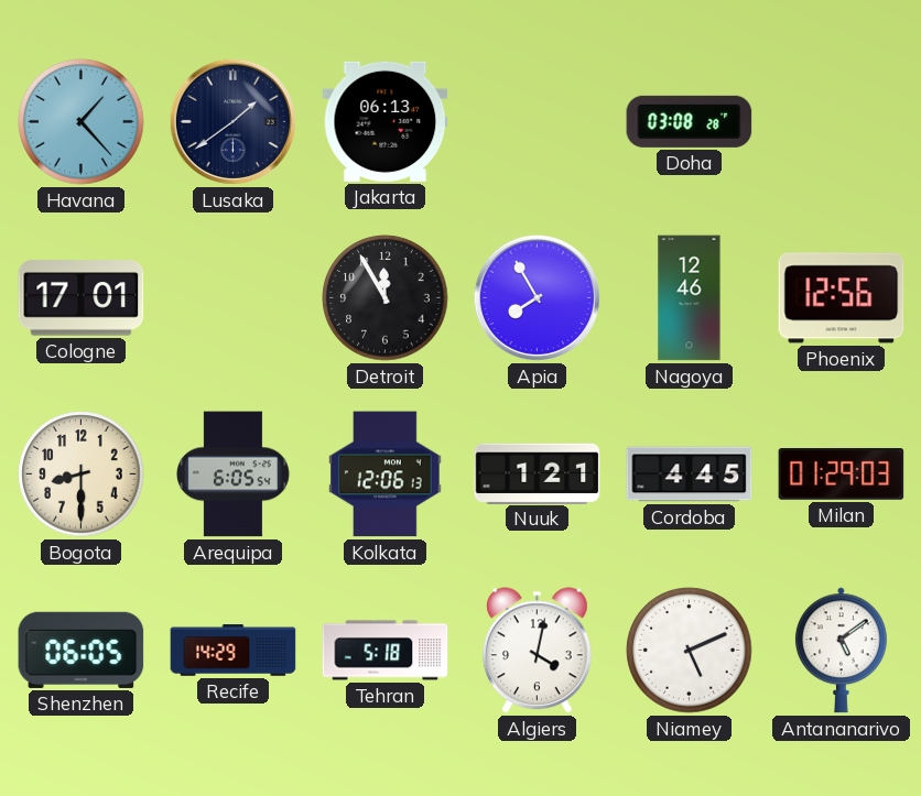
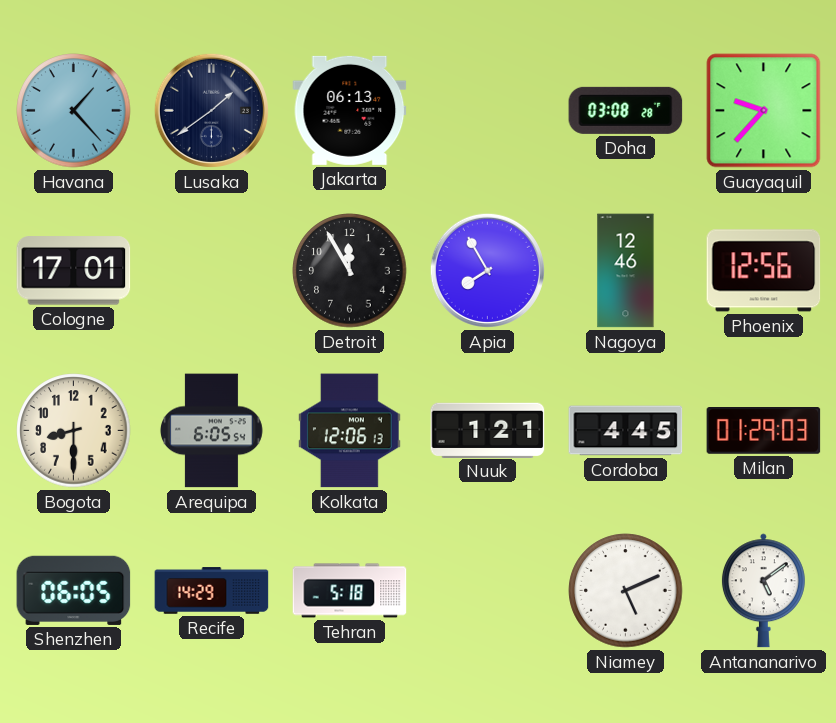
Guayaquil: none -> 9:37 (764, 111)
Algiers: 4:02 -> none (537, 651)
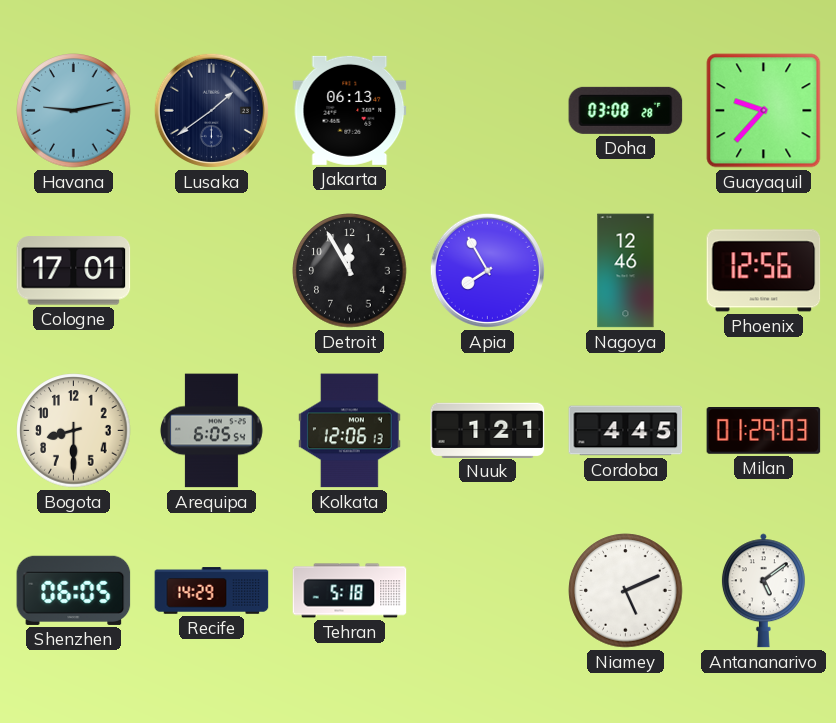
Havana: 1:23 -> 9:13 (74, 111)
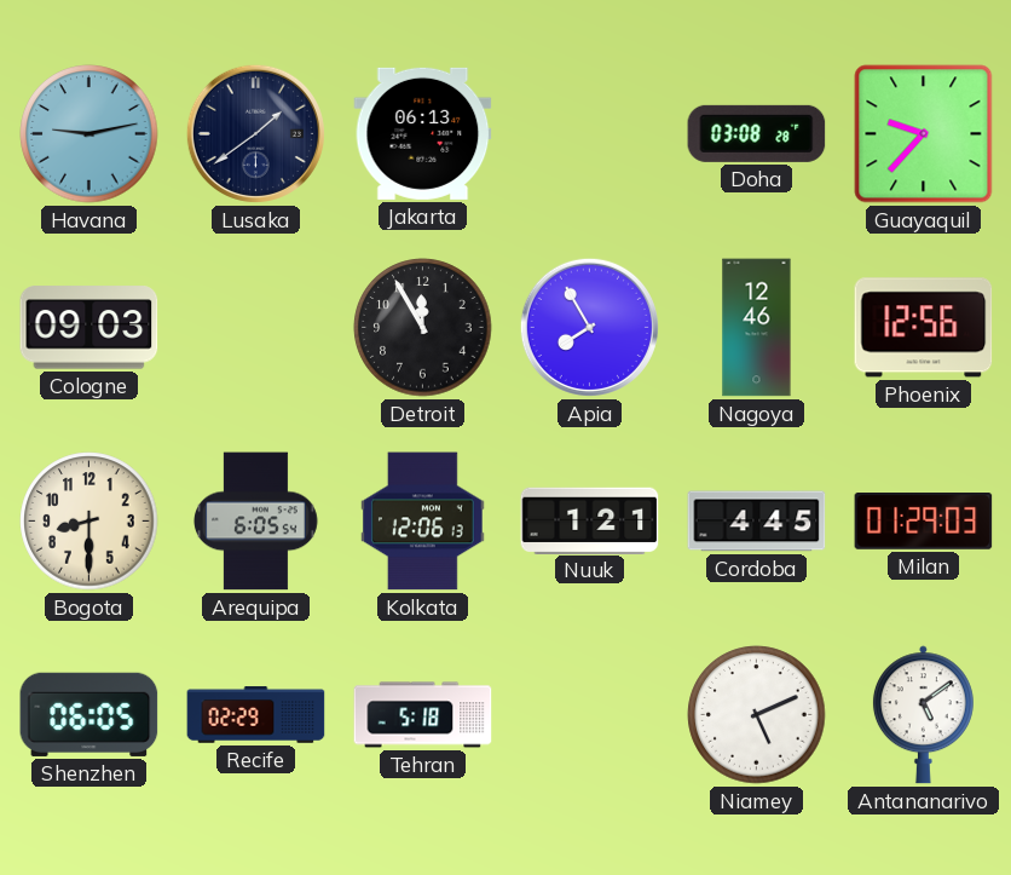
Cologne: 17:01 -> 09:03 (89, 328)
Recife: 14:29 -> 02:29 (256, 715)
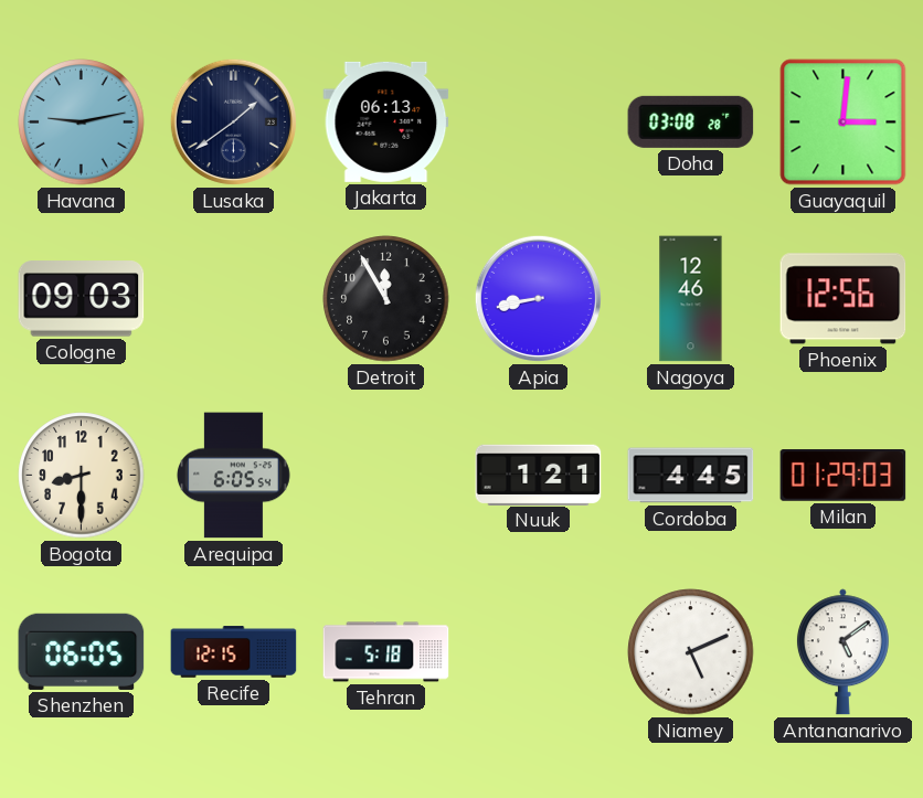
Guayaquil: 9:37 -> 3:01 (844, 123)
Apia: 7:55 -> 8:43 (538, 298)
Kolkata: 12:06 -> none (422, 522)
Recife: 02:29 -> 12:15 (234, 652)
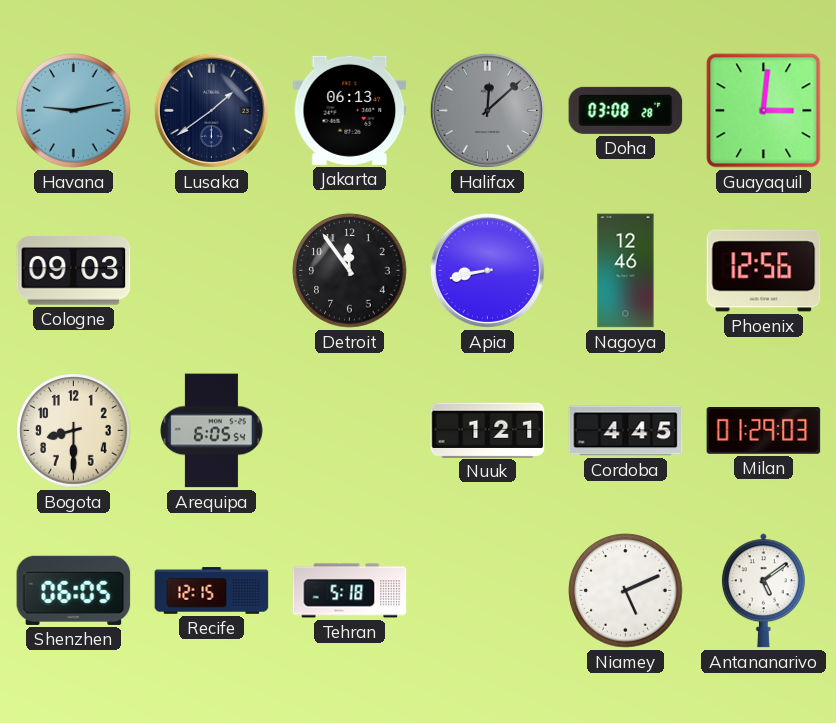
Halifax: none -> 12:08 (487, 110)
Detroit: 11:55 -> 11:54 (350, 271)
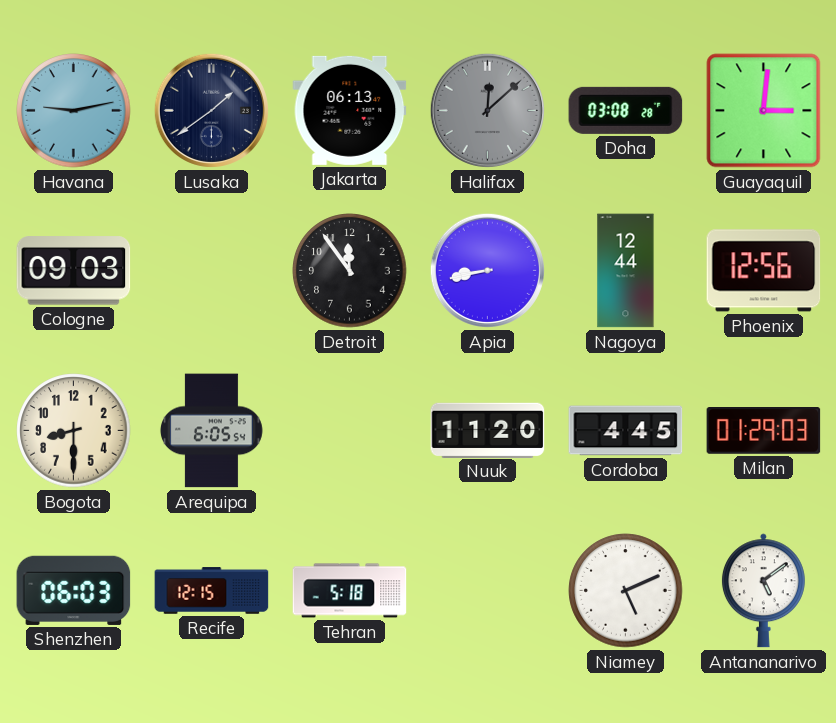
Nagoya: 12:46 -> 12:44 (626, 271)
Nuuk: 1:21 -> 11:20 (488, 430)
Shenzhen: 06:05 -> 06:03 (74, 590)
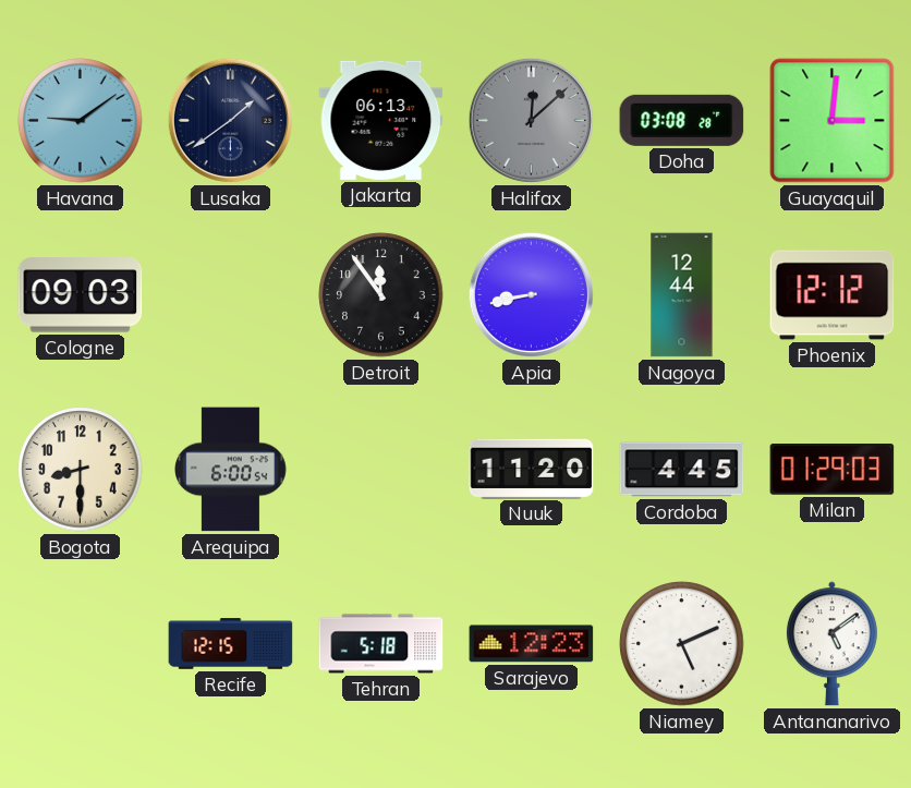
Havana: 9:13 -> 9:09 (81, 121)
Phoenix: 12:56 -> 12:12 (833, 295)
Arequipa: 6:05 -> 6:00 (230, 470)
Shenzhen: 06:03 -> none (74, 590)
Sarajevo: none -> 12:23 (532, 644)
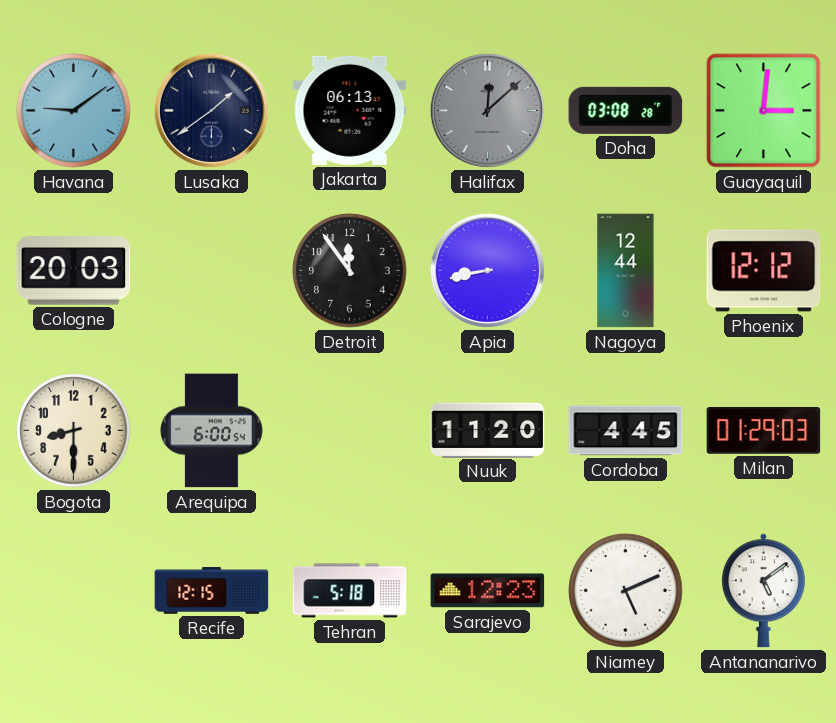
Cologne: 09:03 -> 20:03 (74, 271)
